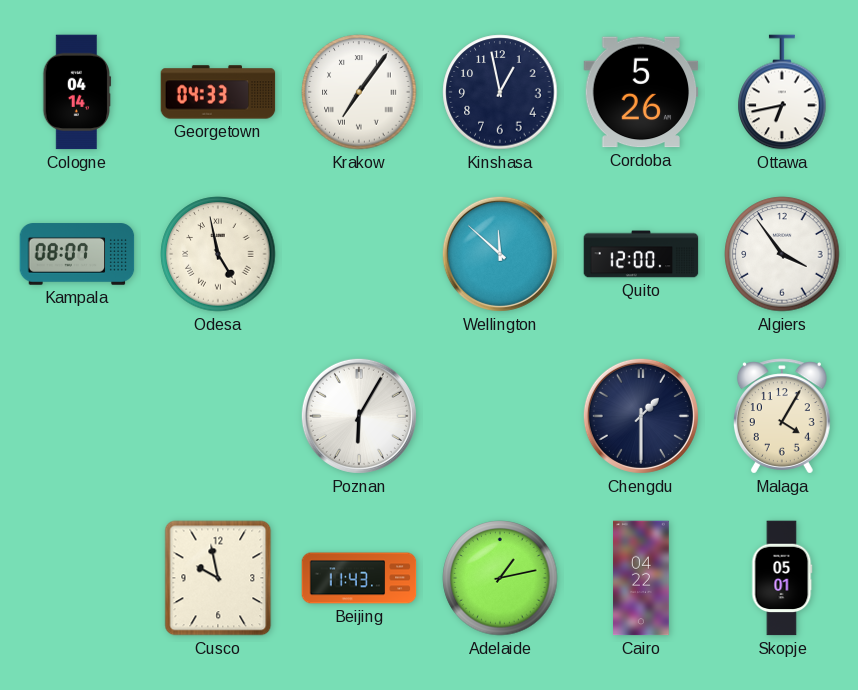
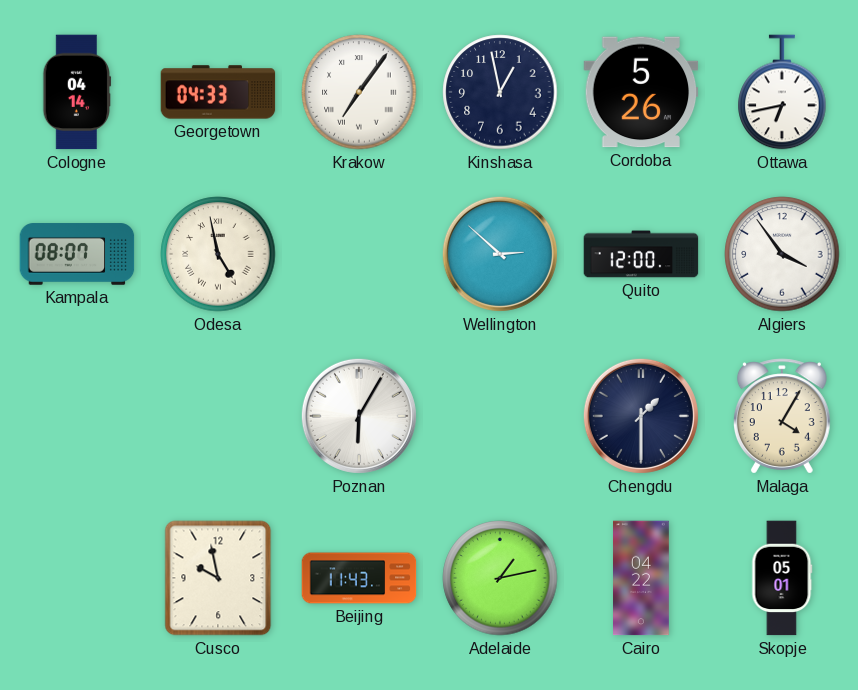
Wellington: 11:52 -> 2:52 (500, 254)
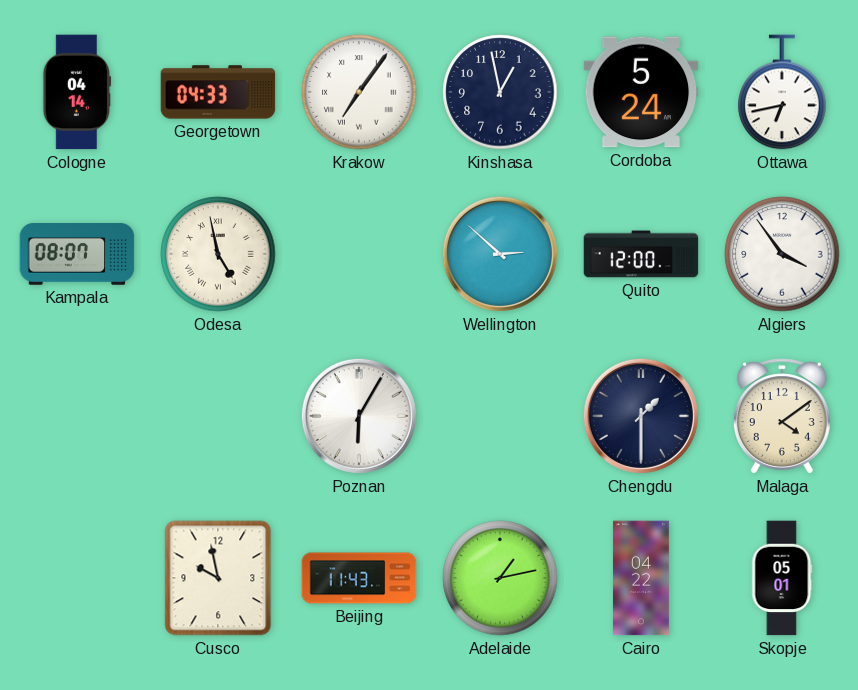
Cordoba: 5:26 -> 5:24 (641, 92)
Malaga: 4:05 -> 4:09 (782, 416)
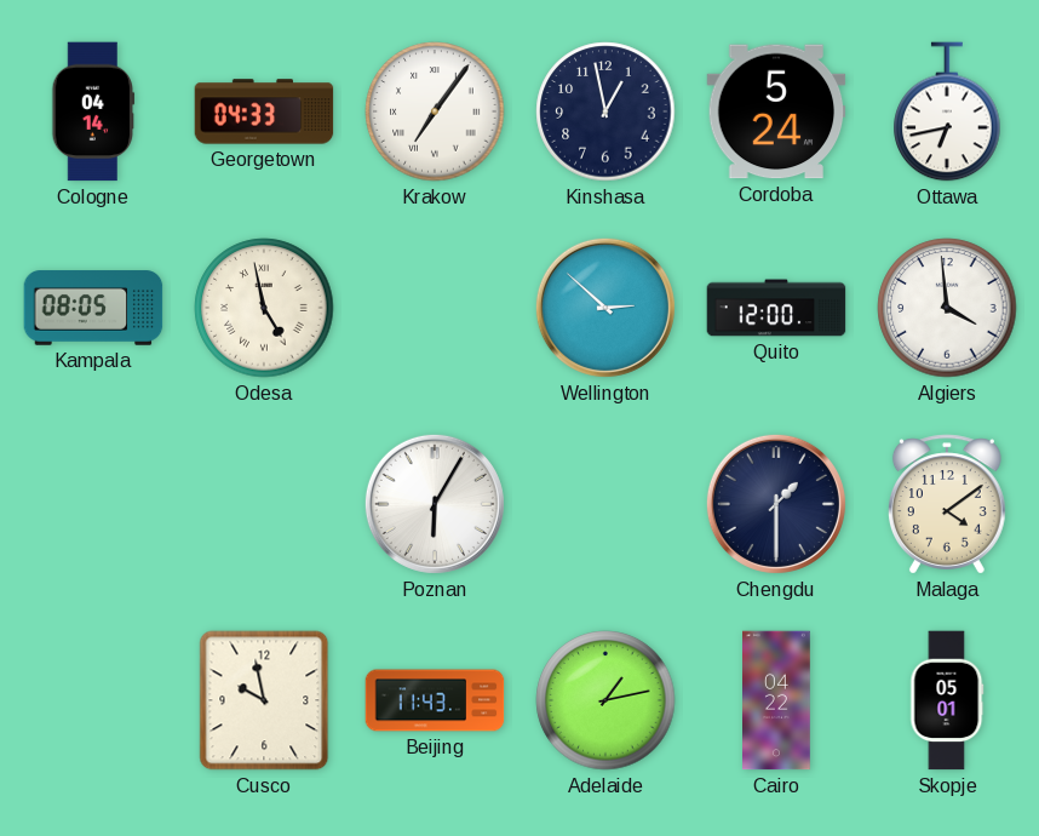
Kampala: 08:07 -> 08:05 (93, 308)
Algiers: 3:54 -> 3:59 (947, 308)
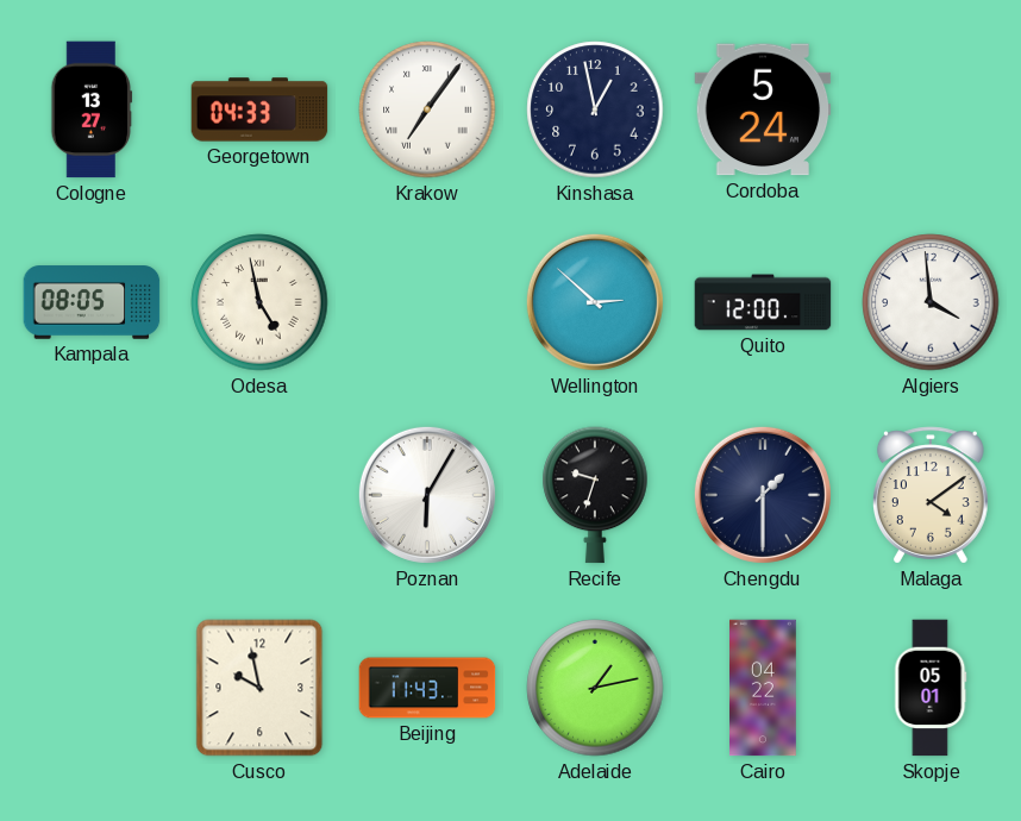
Cologne: 04:14 -> 13:27 (92, 109)
Ottawa: 6:43 -> none (947, 111)
Recife: none -> 9:33 (595, 495)
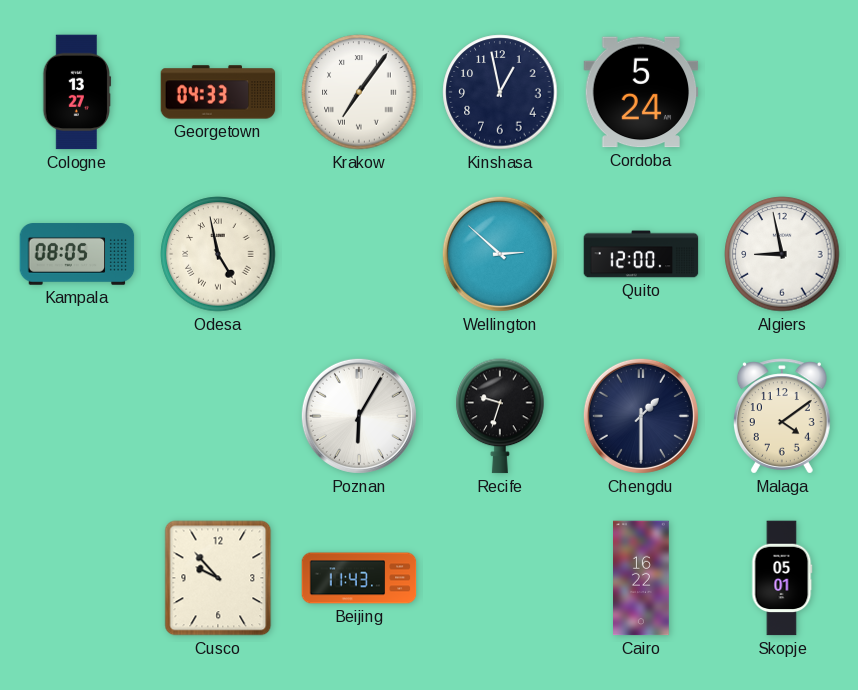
Algiers: 3:59 -> 8:58 (782, 254)
Cusco: 9:58 -> 9:53 (218, 578)
Adelaide: 1:13 -> none (595, 688)
Cairo: 04:22 -> 16:22 (642, 578)
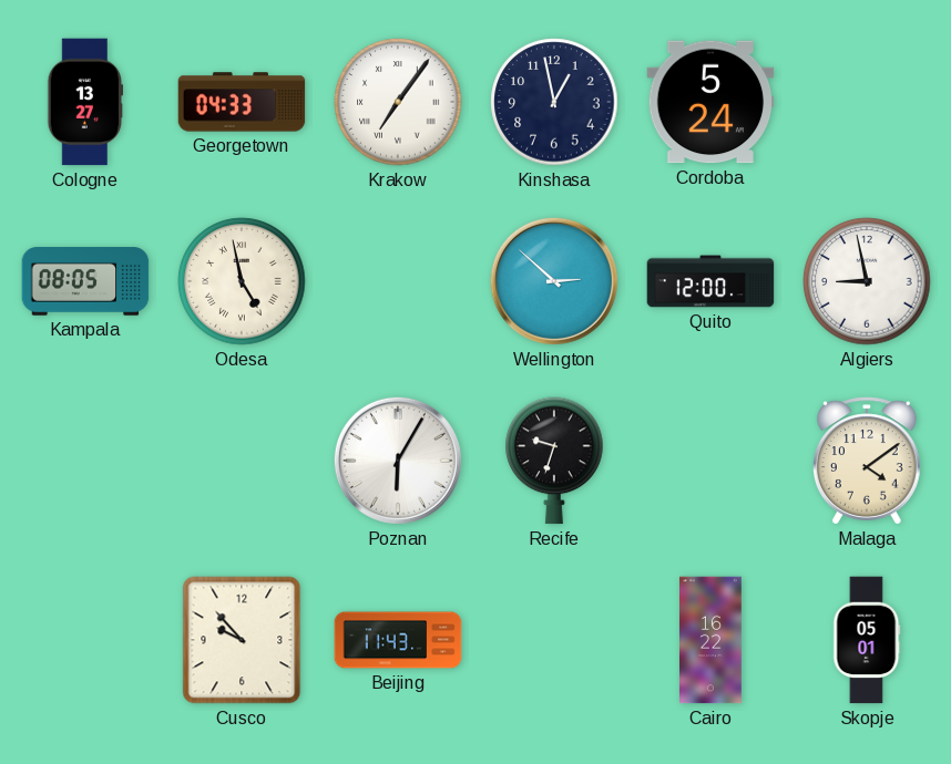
Chengdu: 1:30 -> none (641, 416)
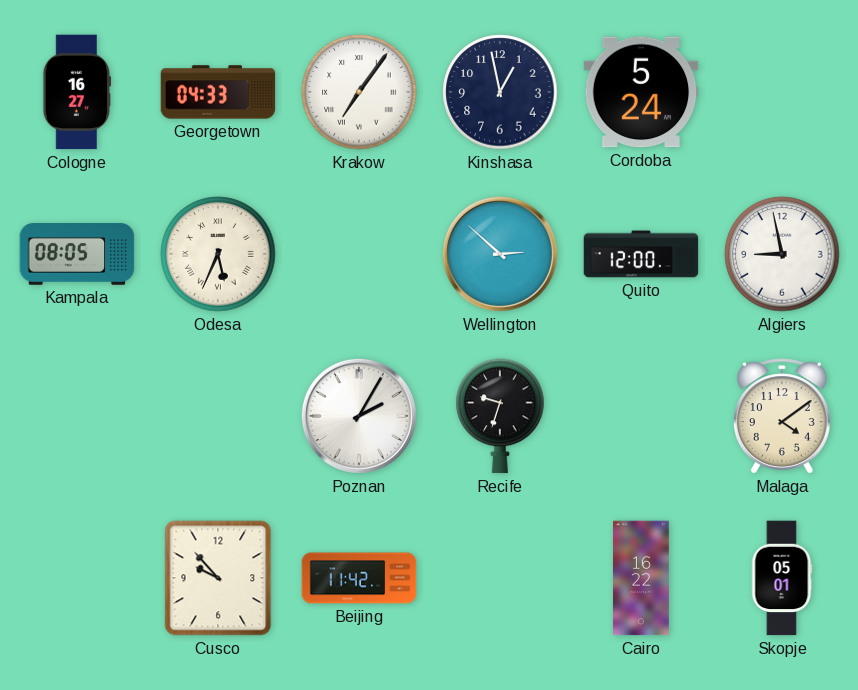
Cologne: 13:27 -> 16:27 (77, 92)
Odesa: 4:58 -> 5:34 (218, 254)
Poznan: 6:05 -> 2:05 (359, 416)
Beijing: 11:43 -> 11:42 (359, 578)
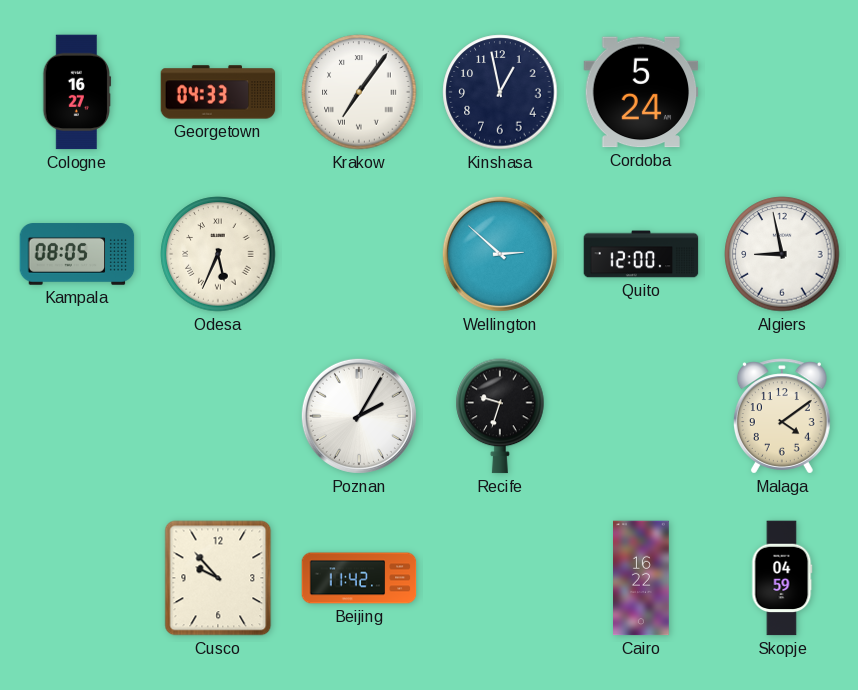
Skopje: 05:01 -> 04:59 (782, 578)
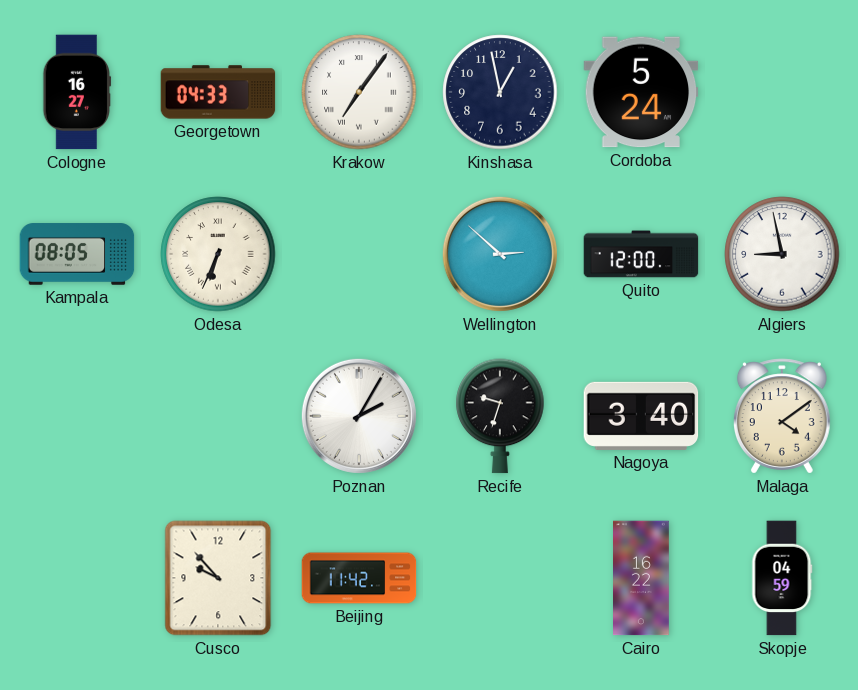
Odesa: 5:34 -> 6:34 (218, 254)
Nagoya: none -> 3:40 (641, 416)
